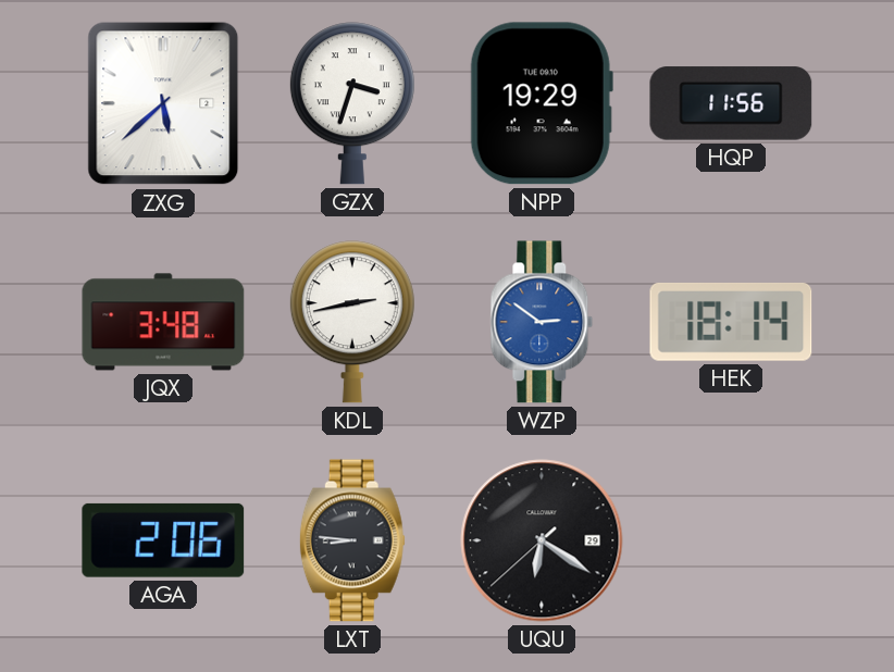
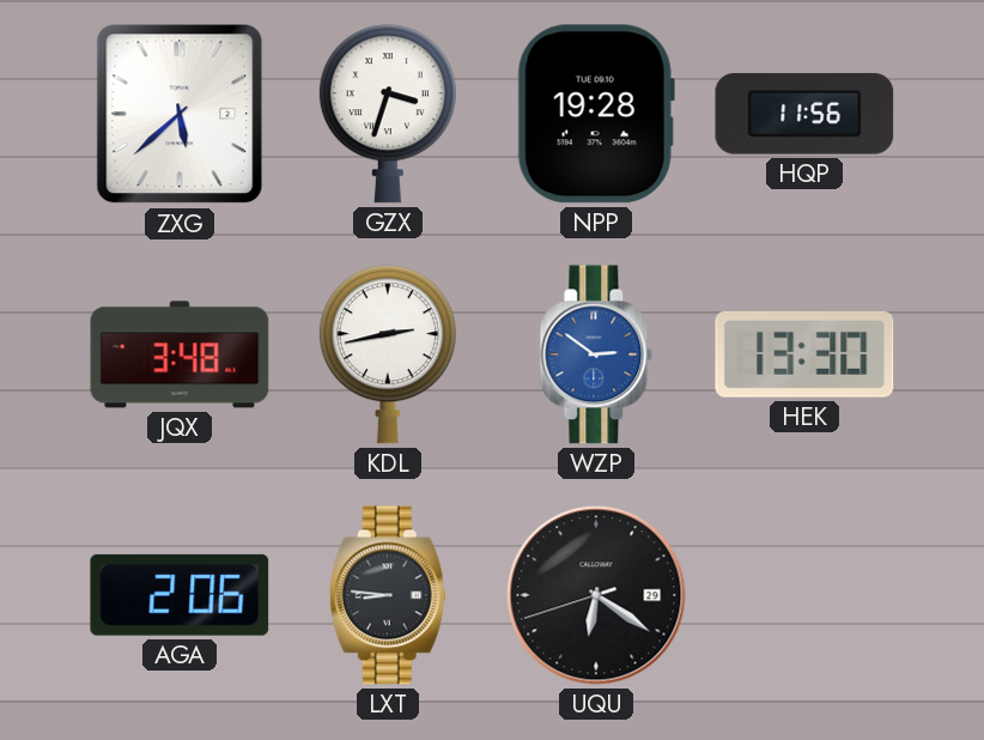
NPP: 19:29 -> 19:28 (596, 114)
HEK: 18:14 -> 13:30 (804, 354)
UQU: 6:20:38 -> 6:20:42 (596, 595)
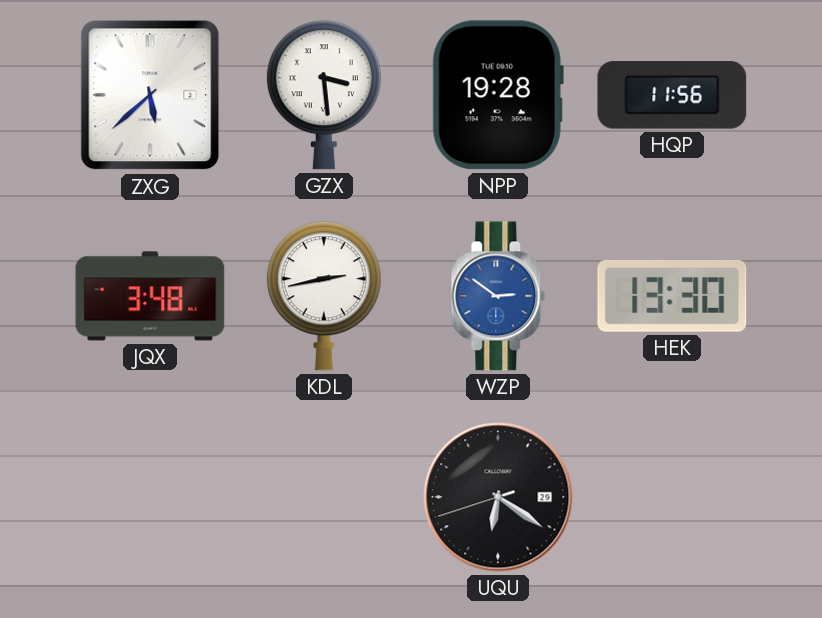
GZX: 3:33 -> 3:29 (324, 95)
AGA: 2:06 -> none (180, 595)
LXT: 8:46 -> none (388, 595)
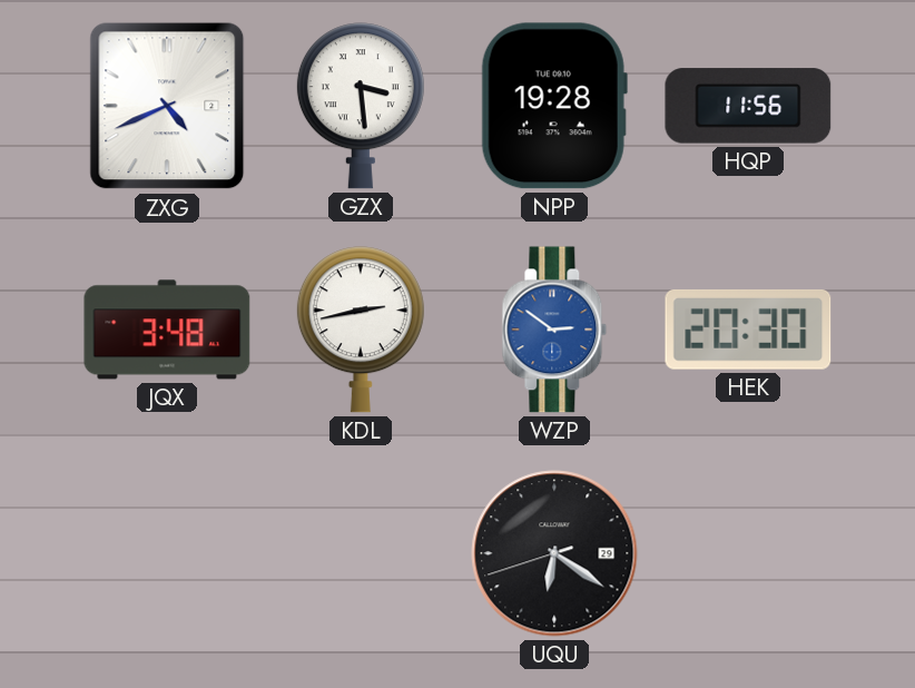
ZXG: 5:38 -> 4:41 (167, 106)
HEK: 13:30 -> 20:30 (748, 330)
